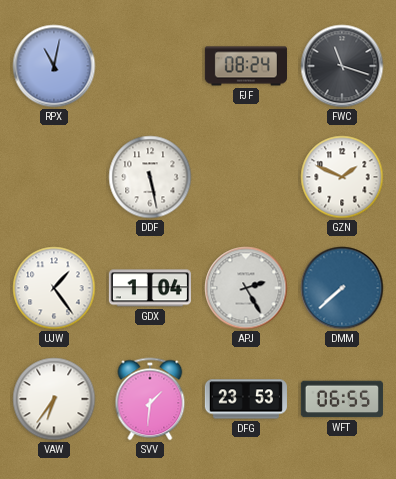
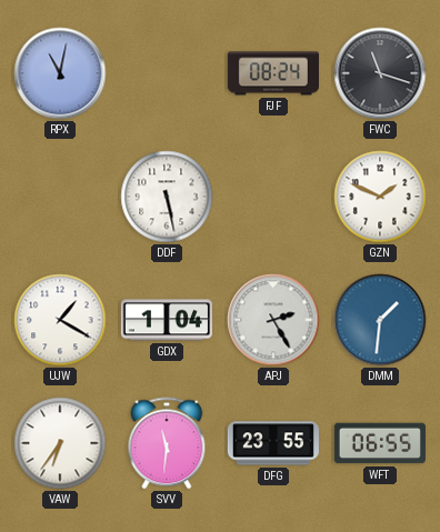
UJW: 1:24 -> 1:20 (60, 320)
DMM: 7:38 -> 1:31 (380, 320)
SVV: 1:31 -> 11:31 (167, 443)
DFG: 23:53 -> 23:55 (273, 443)
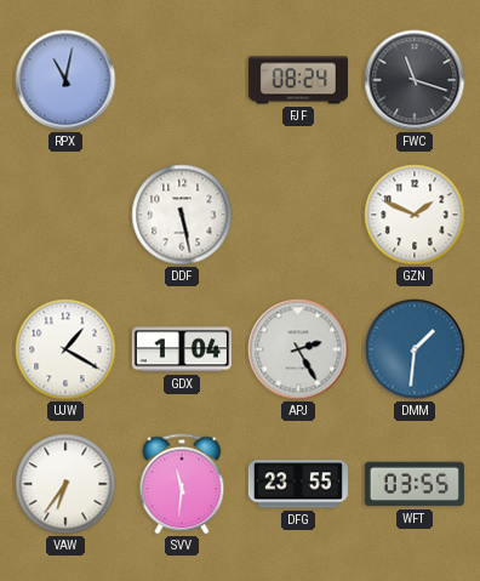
WFT: 06:55 -> 03:55 (413, 484)
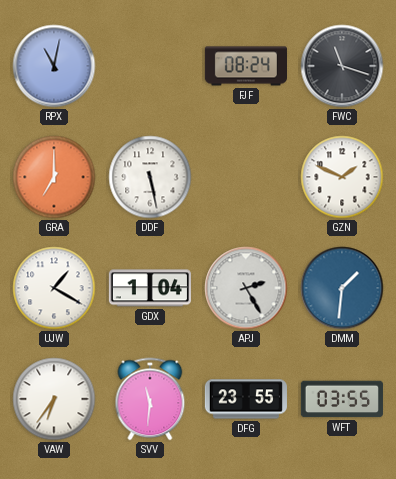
GRA: none -> 7:00 (54, 177)
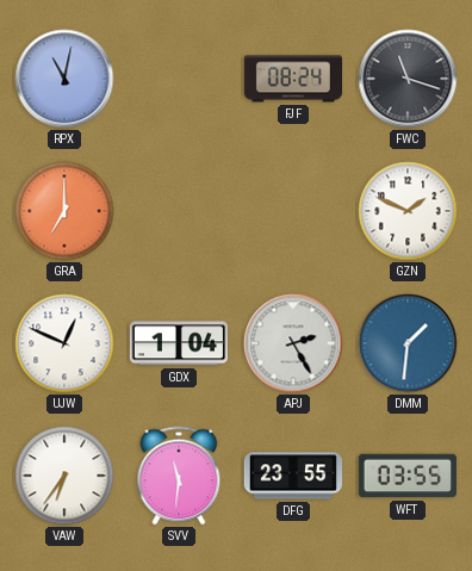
DDF: 5:28 -> none (150, 177)
UJW: 1:20 -> 12:49 (64, 343)
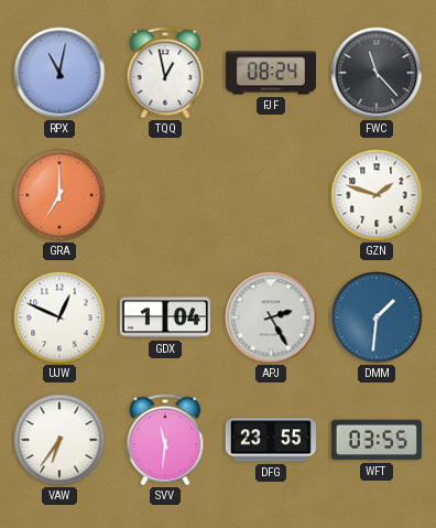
TQQ: none -> 12:58 (165, 73)
FWC: 11:18 -> 11:23 (377, 73)
GZN: 1:49 -> 1:48 (377, 195)
